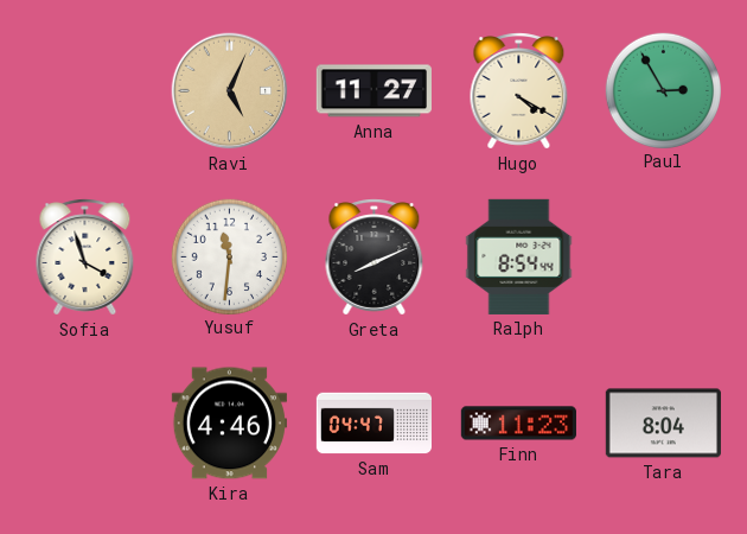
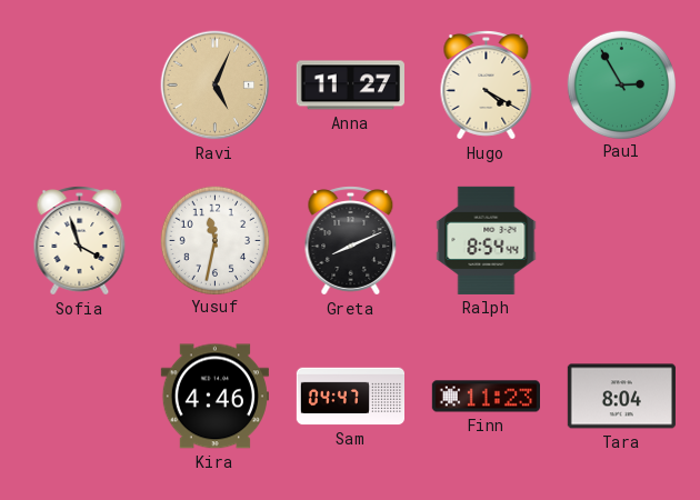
Yusuf: 11:31 -> 11:32 (214, 240)
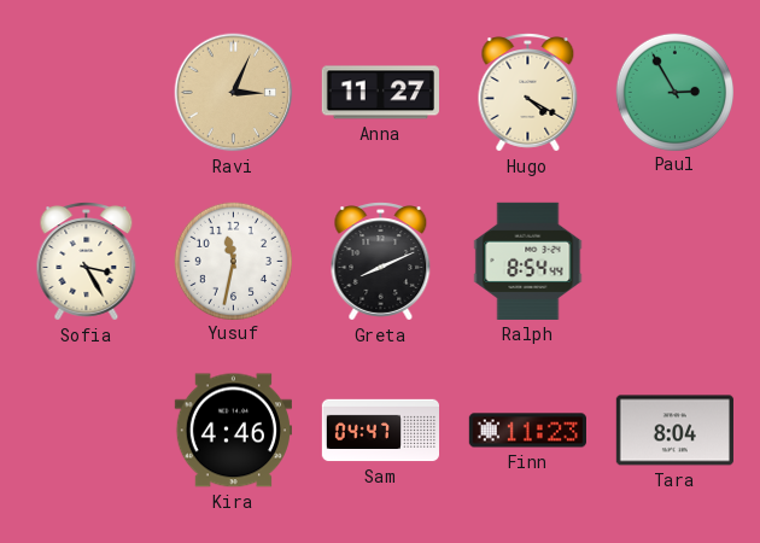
Ravi: 5:04 -> 3:04 (234, 93)
Sofia: 3:57 -> 3:25 (87, 262)
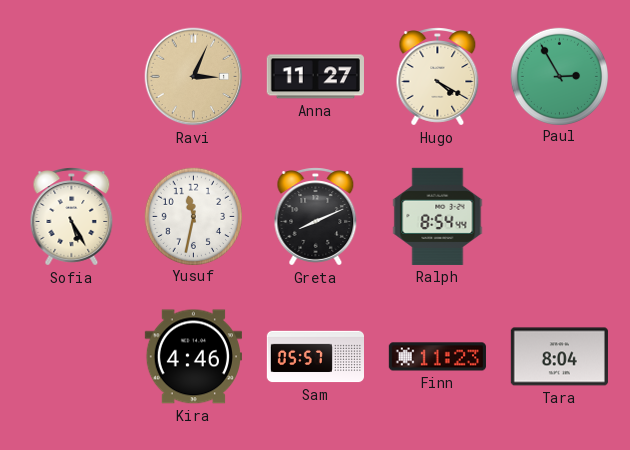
Sofia: 3:25 -> 5:25 (72, 217)
Sam: 04:47 -> 05:57 (316, 357)
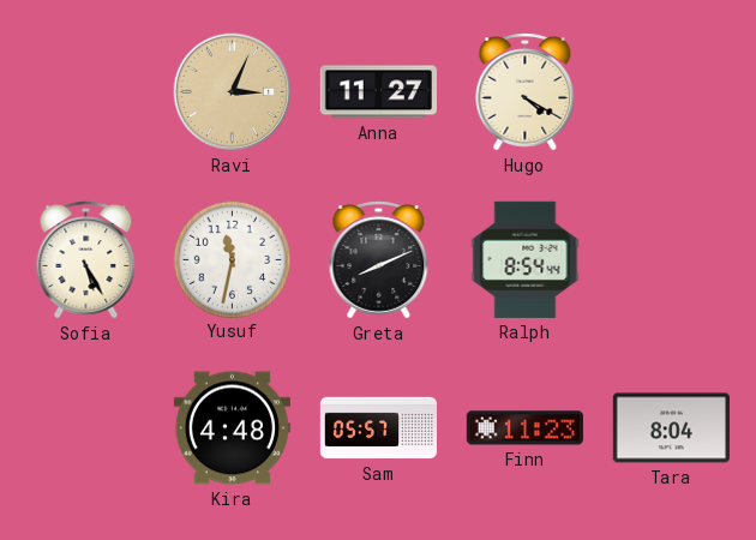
Paul: 2:55 -> none (559, 76)
Kira: 4:46 -> 4:48 (232, 428)
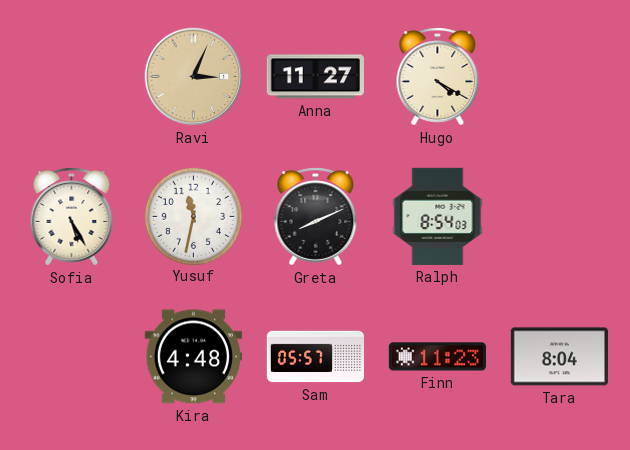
Ralph: 8:54:44 -> 8:54:03 (438, 216)
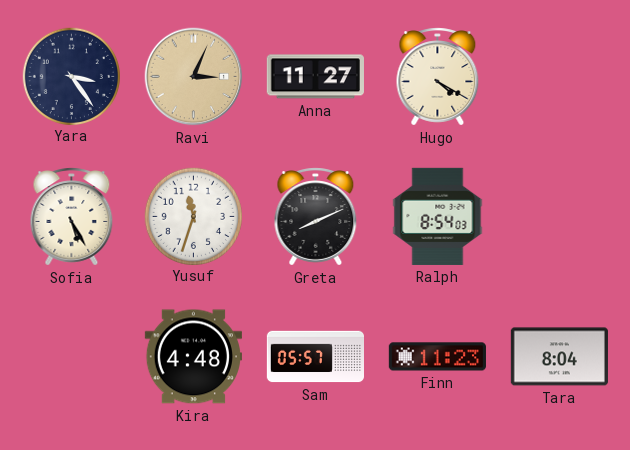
Yara: none -> 3:24 (71, 76)
Yusuf: 11:32 -> 11:33 (193, 216)
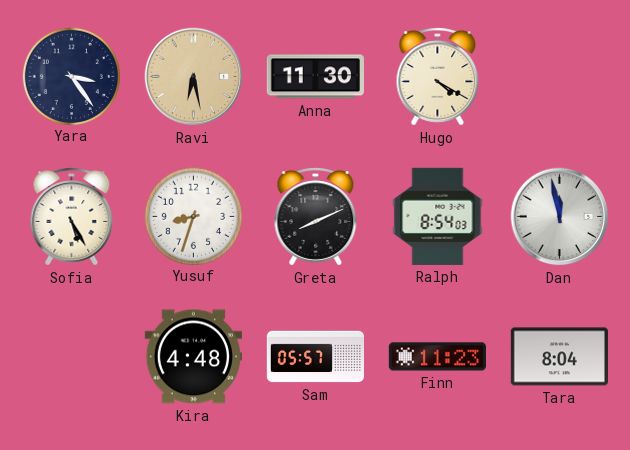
Ravi: 3:04 -> 6:28 (194, 77)
Anna: 11:27 -> 11:30 (315, 77)
Yusuf: 11:33 -> 8:33 (193, 216)
Dan: none -> 11:58 (560, 217)
